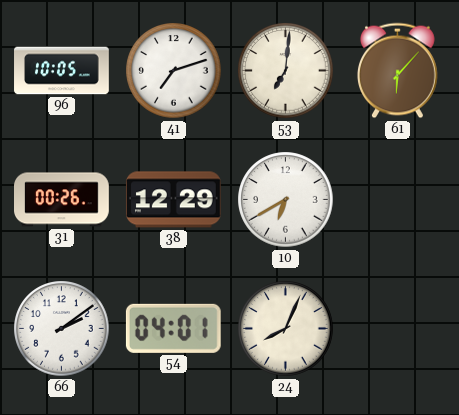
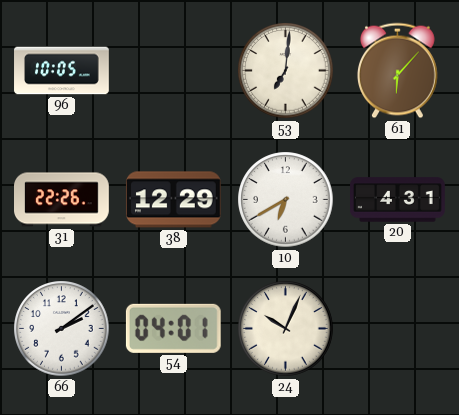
41: 7:12 -> none (174, 71)
31: 00:26 -> 22:26 (62, 200)
20: none -> 4:31 (398, 200)
24: 8:04 -> 10:04 (286, 329)
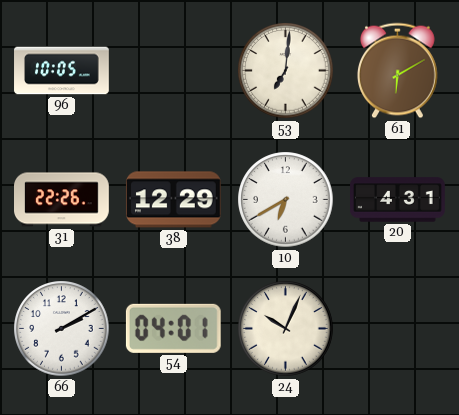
61: 6:07 -> 6:10 (397, 71)
66: 2:09 -> 2:10 (62, 329)
